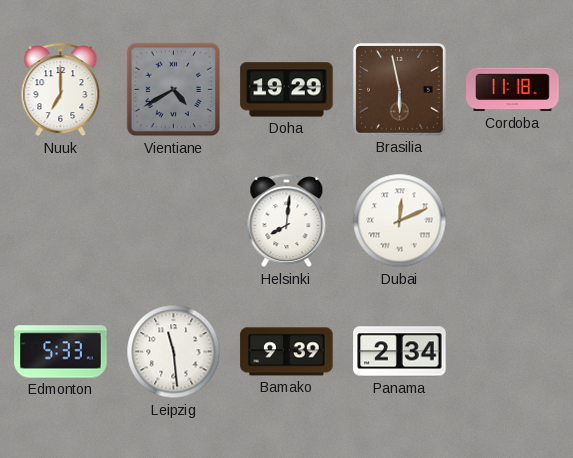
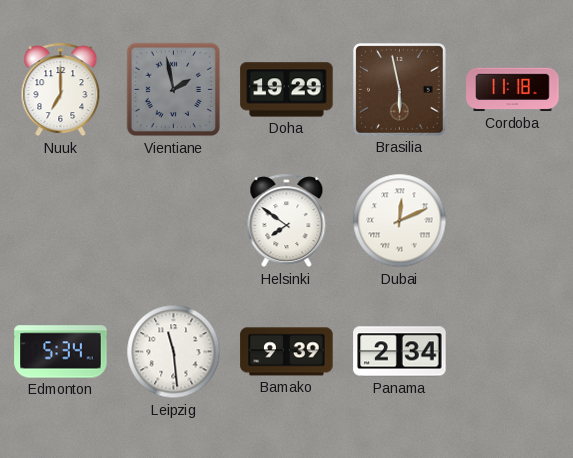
Vientiane: 4:40 -> 1:58 (174, 90)
Helsinki: 8:01 -> 7:51 (287, 221)
Edmonton: 5:33 -> 5:34 (61, 352)
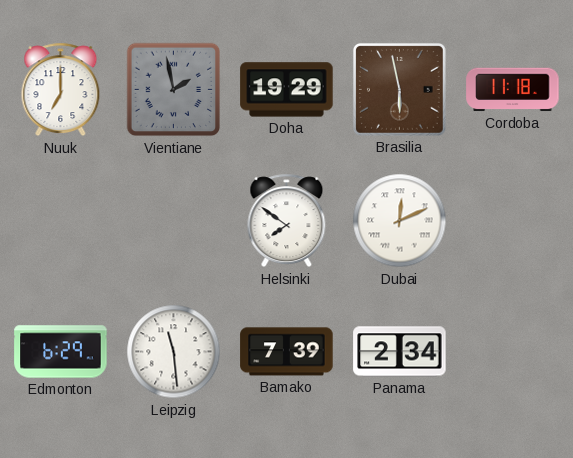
Edmonton: 5:34 -> 6:29 (61, 352)
Bamako: 9:39 -> 7:39 (287, 352)
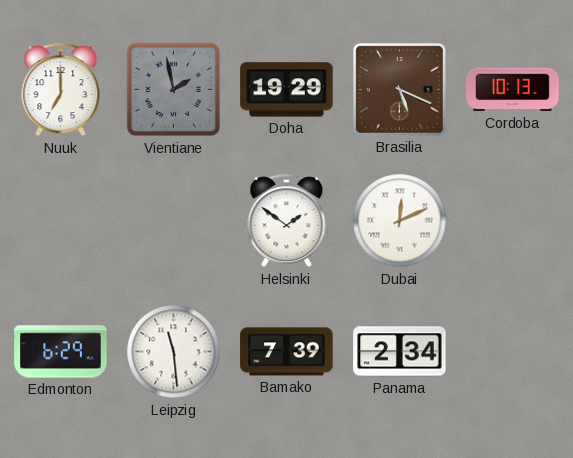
Brasilia: 5:58 -> 5:19 (399, 89)
Cordoba: 11:18 -> 10:13 (513, 90)
Helsinki: 7:51 -> 1:51 (287, 221)
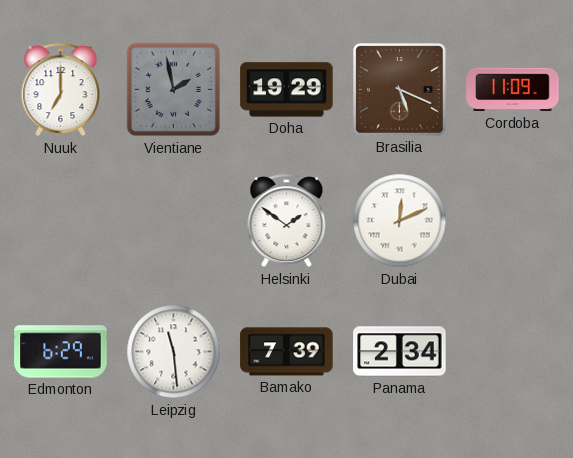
Cordoba: 10:13 -> 11:09 (513, 90)
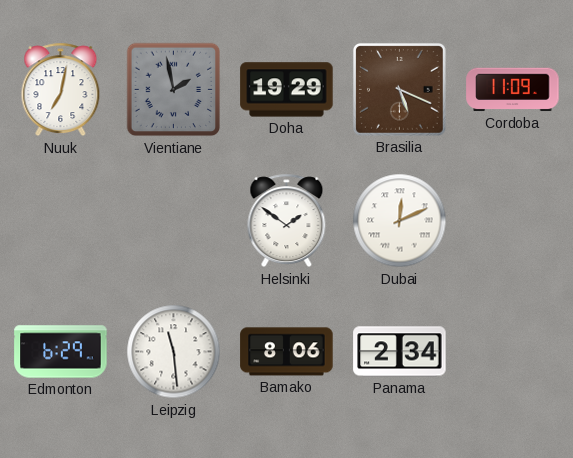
Nuuk: 7:00 -> 7:02 (61, 90)
Bamako: 7:39 -> 8:06 (287, 352)
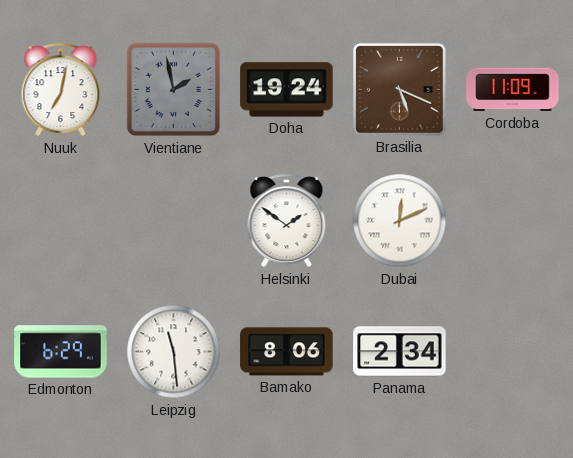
Doha: 19:29 -> 19:24 (287, 90)
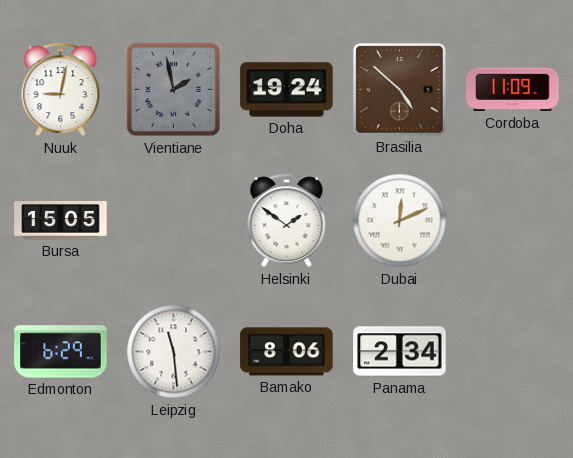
Nuuk: 7:02 -> 9:02 (61, 90)
Brasilia: 5:19 -> 4:52 (399, 89)
Bursa: none -> 15:05 (61, 221)
